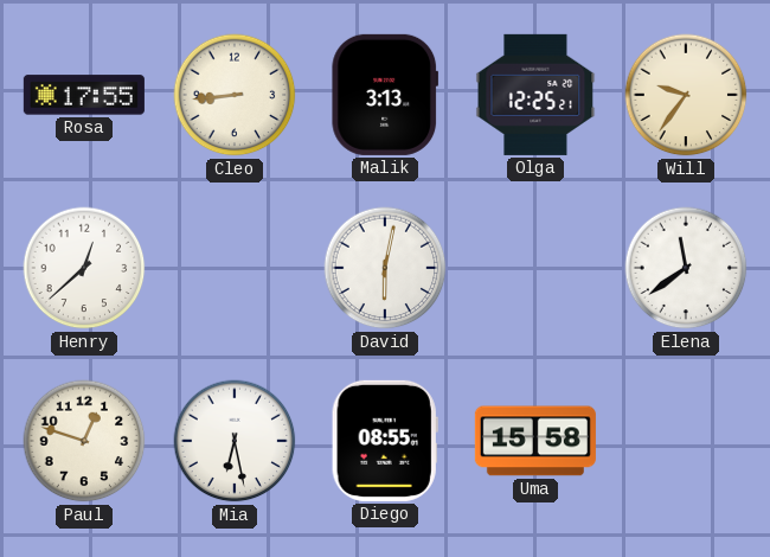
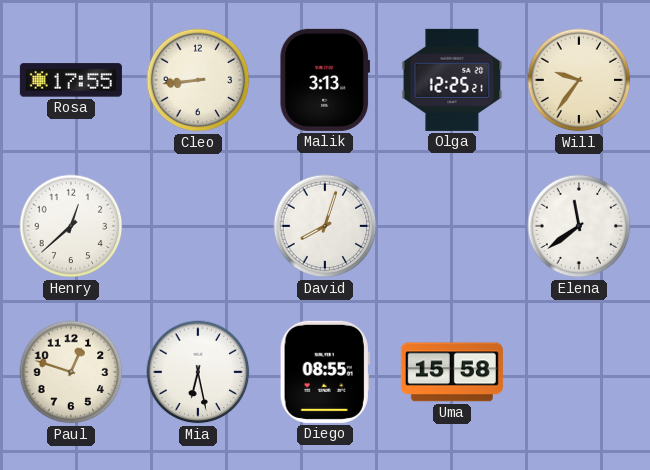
David: 6:02 -> 8:03 (325, 226)
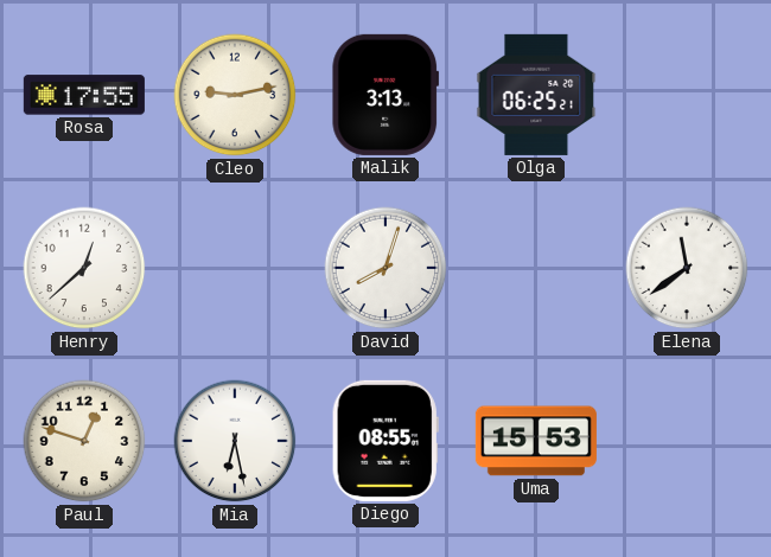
Cleo: 8:44 -> 9:13 (235, 95)
Olga: 12:25 -> 06:25 (536, 95)
Will: 9:36 -> none (579, 80)
Uma: 15:58 -> 15:53 (536, 441)
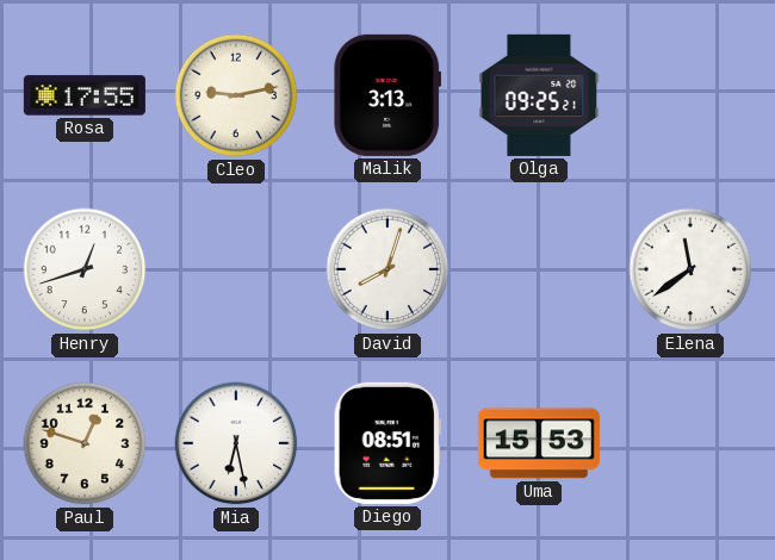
Olga: 06:25 -> 09:25 (539, 95)
Henry: 12:38 -> 12:42 (85, 269)
Diego: 08:55 -> 08:51 (387, 443)
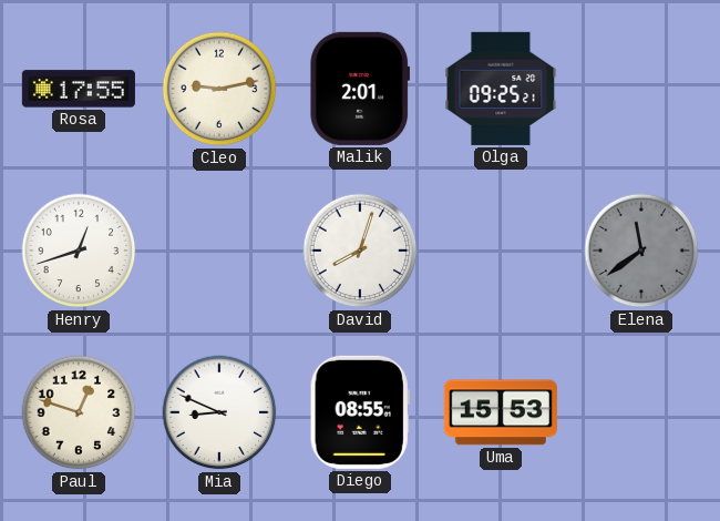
Malik: 3:13 -> 2:01 (360, 89)
Elena dial: white -> grey (641, 251)
Mia: 6:28 -> 8:49 (219, 412)
Diego: 08:51 -> 08:55 (360, 412)
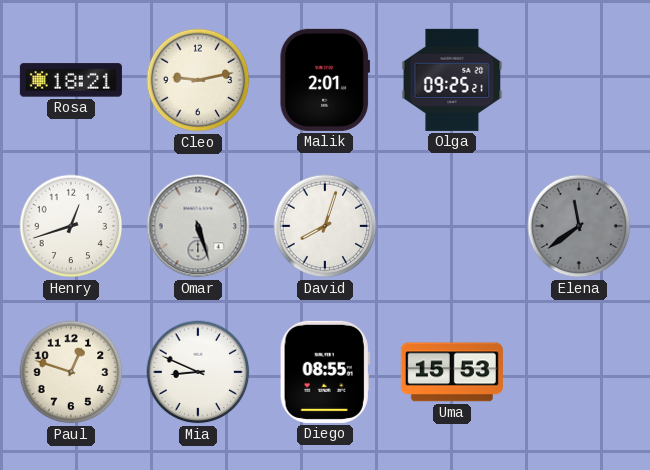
Rosa: 17:55 -> 18:21 (71, 80)
Omar: none -> 5:27 (198, 226)
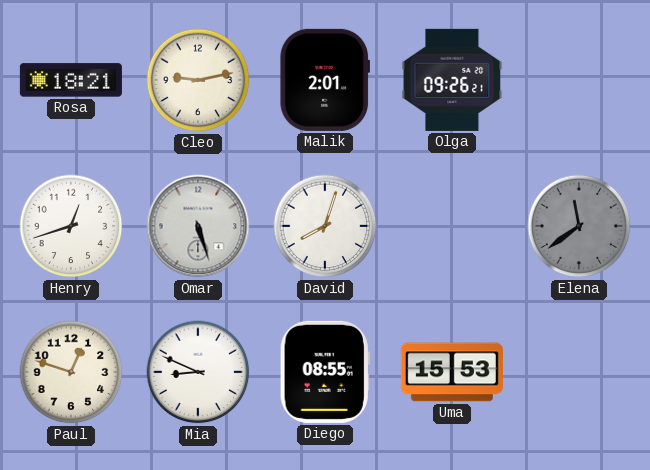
Olga: 09:25 -> 09:26 (452, 80)
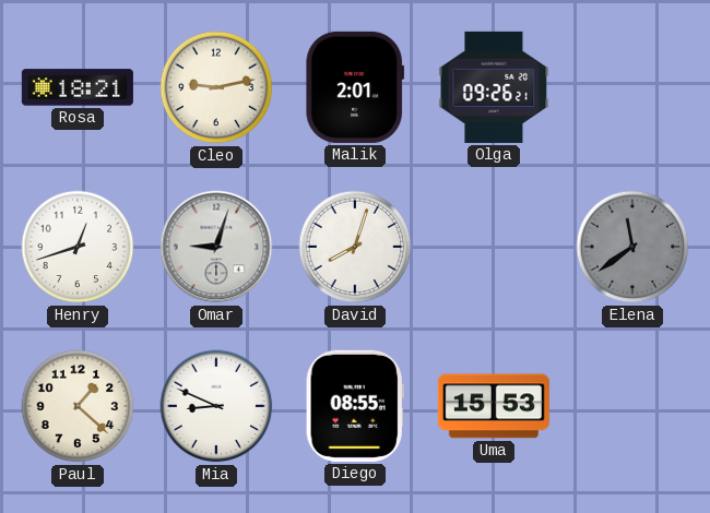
Omar: 5:27 -> 9:03 (216, 247)
Paul: 12:48 -> 1:22 (78, 406)
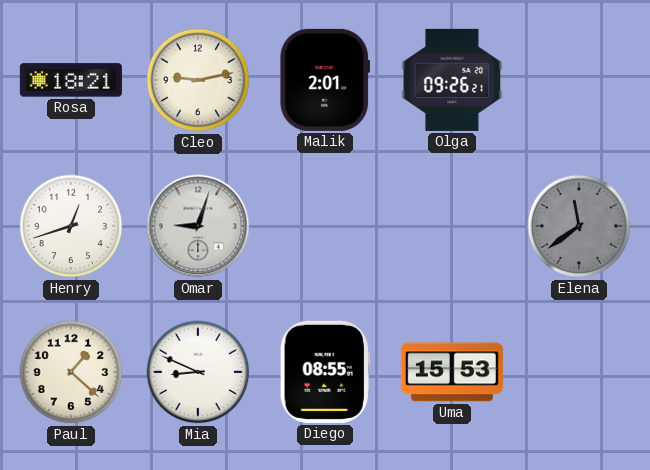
David: 8:03 -> none (355, 247)
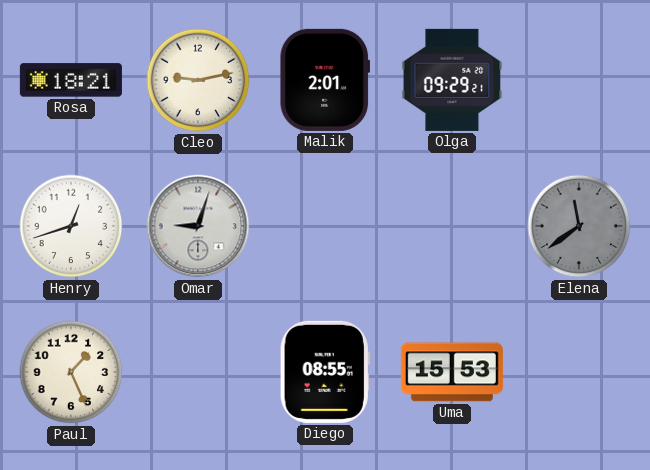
Olga: 09:26 -> 09:29 (452, 80)
Paul: 1:22 -> 1:26 (71, 372)
Mia: 8:49 -> none (198, 372)
